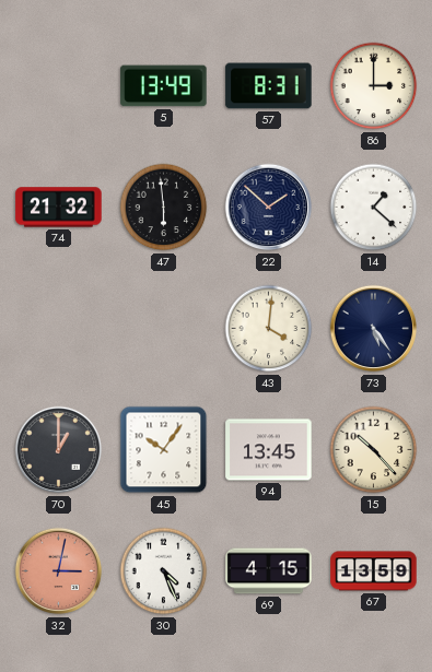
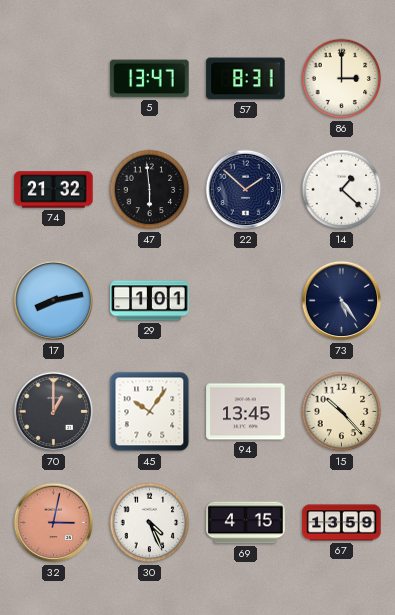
5: 13:49 -> 13:47 (150, 79)
17: none -> 8:13 (54, 301)
29: none -> 1:01 (150, 301)
43: 4:01 -> none (269, 329)
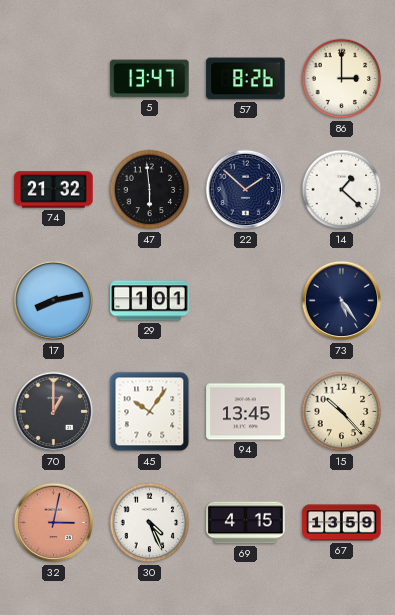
57: 8:31 -> 8:26 (246, 79)
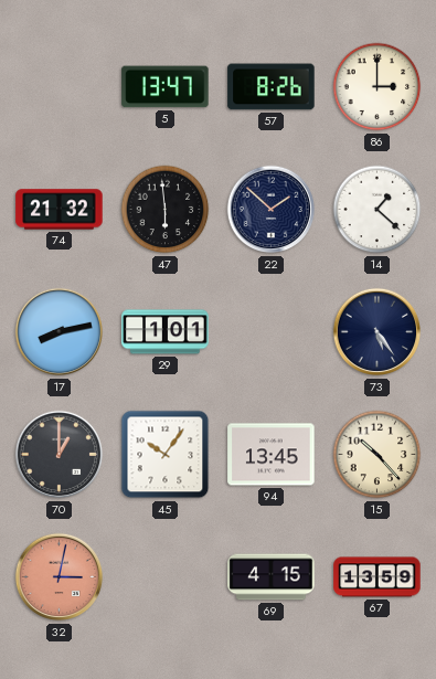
30: 4:26 -> none (150, 523)
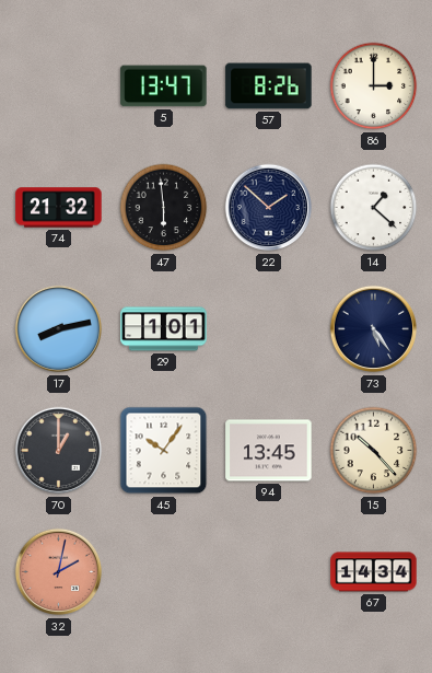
32: 3:02 -> 2:02 (59, 572)
69: 4:15 -> none (272, 577)
67: 13:59 -> 14:34 (374, 572)
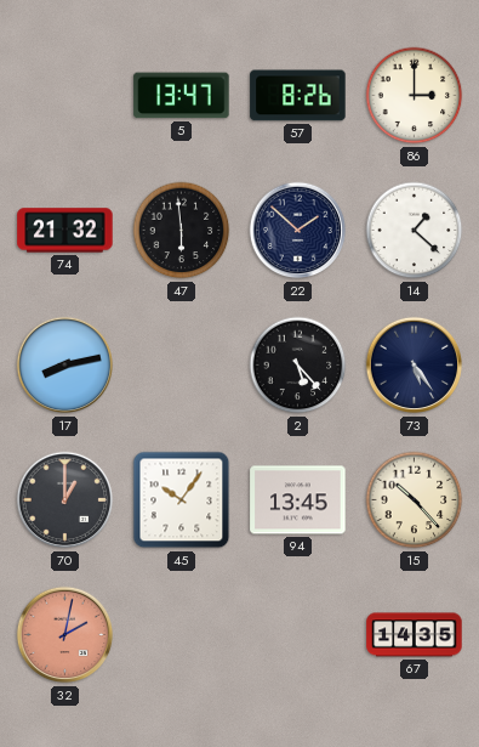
29: 1:01 -> none (164, 329)
2: none -> 5:23 (298, 366)
67: 14:34 -> 14:35 (415, 635)
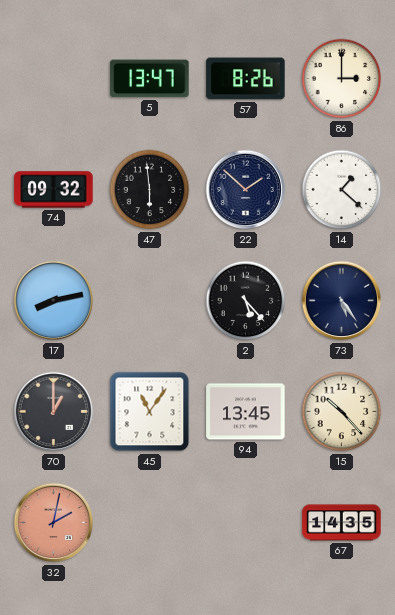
74: 21:32 -> 09:32 (54, 190)
45: 10:06 -> 11:06 (150, 412)
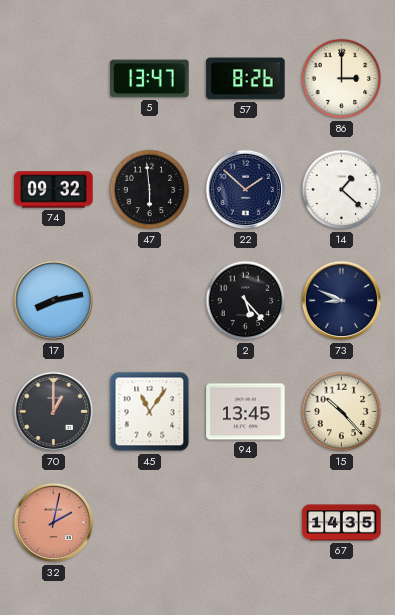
73: 5:24 -> 8:49 (342, 301)
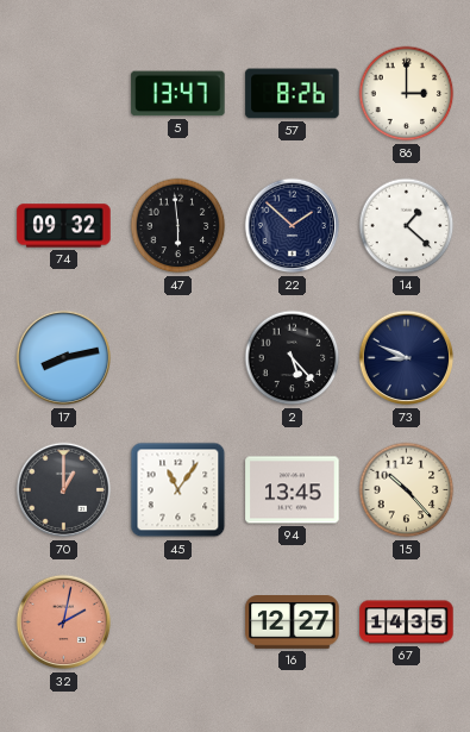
16: none -> 12:27 (293, 622)
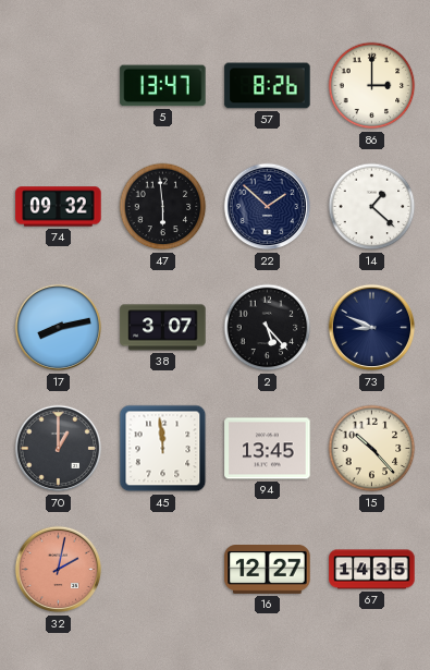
38: none -> 3:07 (163, 328)
45: 11:06 -> 11:59 (163, 449)
